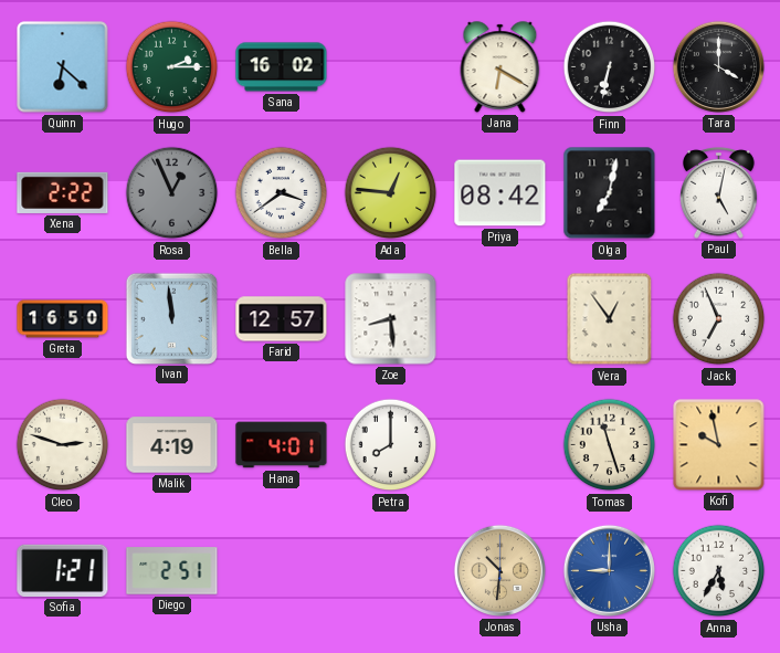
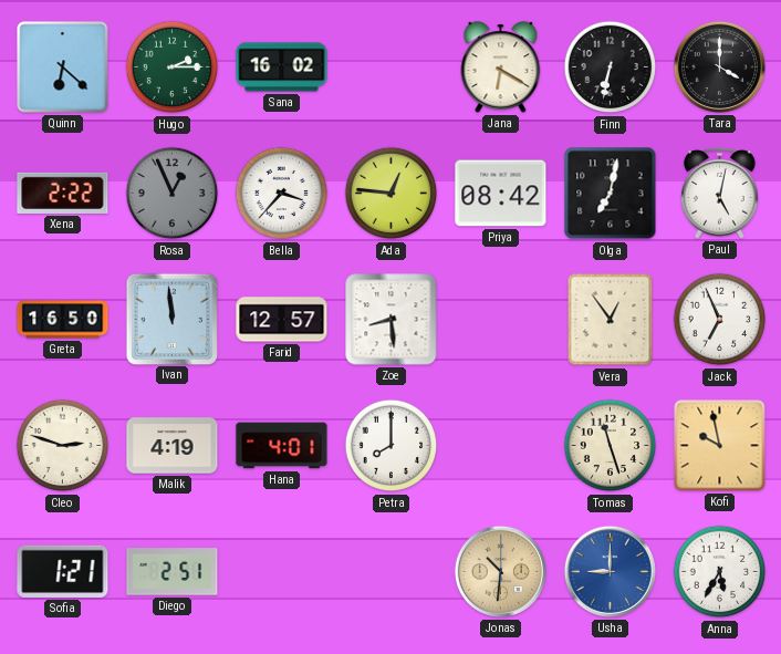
Bella: 3:39 -> 3:37 (282, 194)
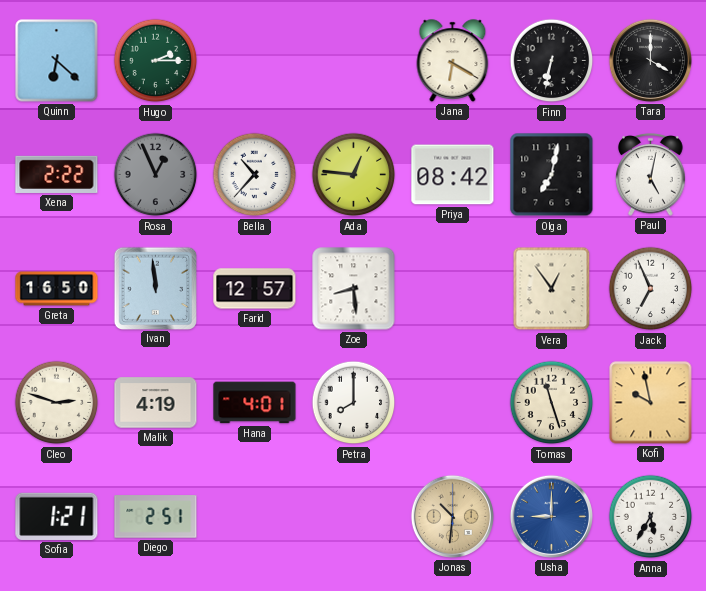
Sana: 16:02 -> none (282, 68)
Bella: 3:37 -> 10:37 (255, 175)
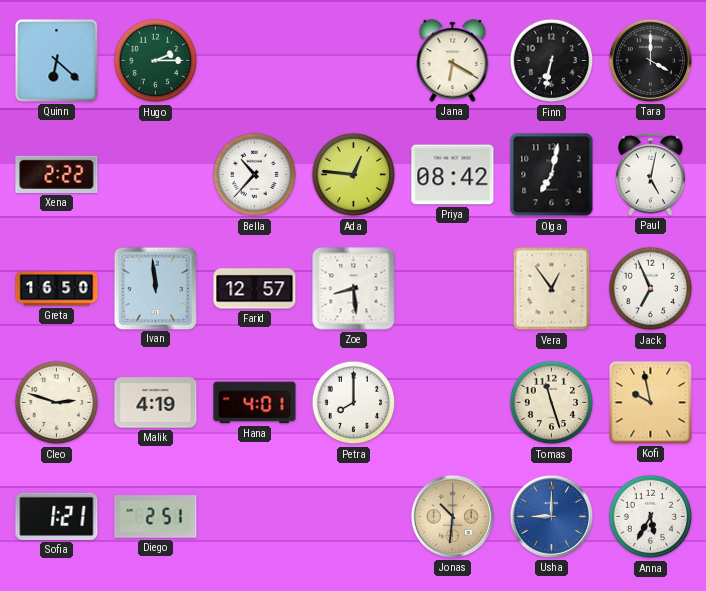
Rosa: 12:56 -> none (156, 175)
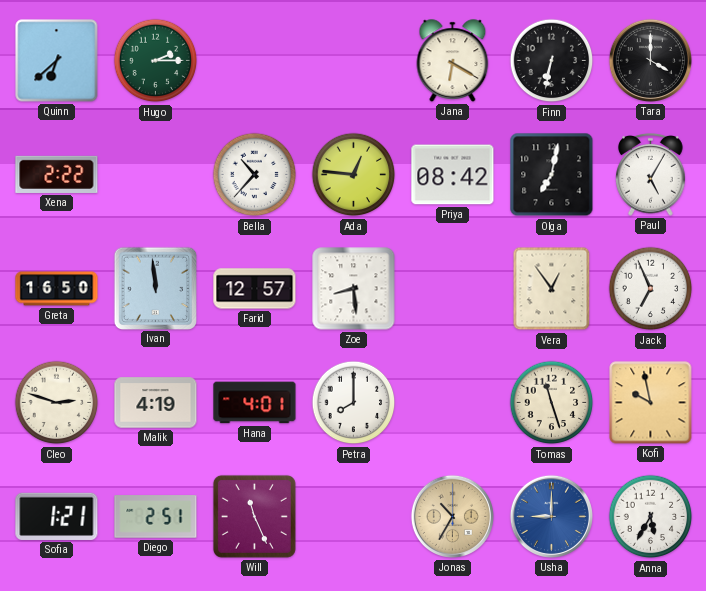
Quinn: 6:22 -> 6:38 (57, 61)
Paul: 5:02 -> 5:05 (651, 175)
Will: none -> 11:26 (254, 516)
Jonas: 10:31 -> 10:35 (452, 516)
